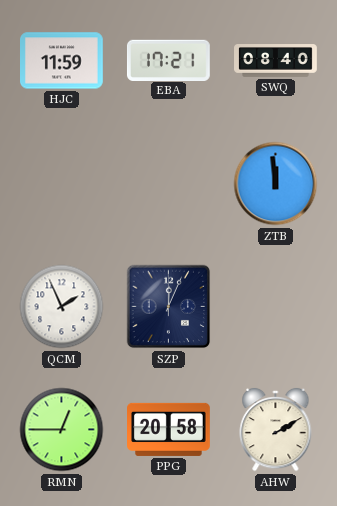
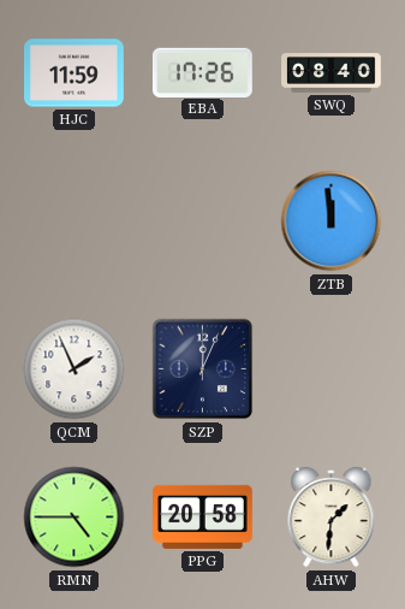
EBA: 17:21 -> 17:26 (202, 72)
RMN: 12:45 -> 4:45 (75, 518)
AHW: 2:10 -> 1:31 (332, 518)
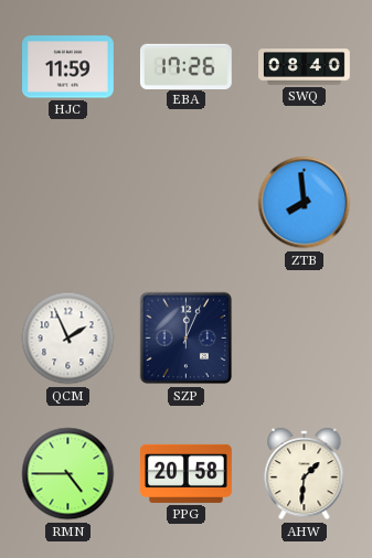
ZTB: 11:59 -> 7:59 (305, 203)
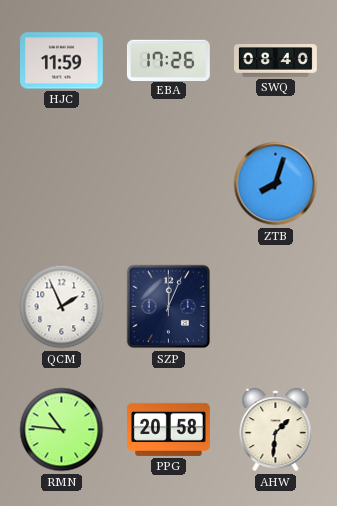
ZTB: 7:59 -> 8:03 (276, 184)
RMN: 4:45 -> 10:46 (62, 430)
